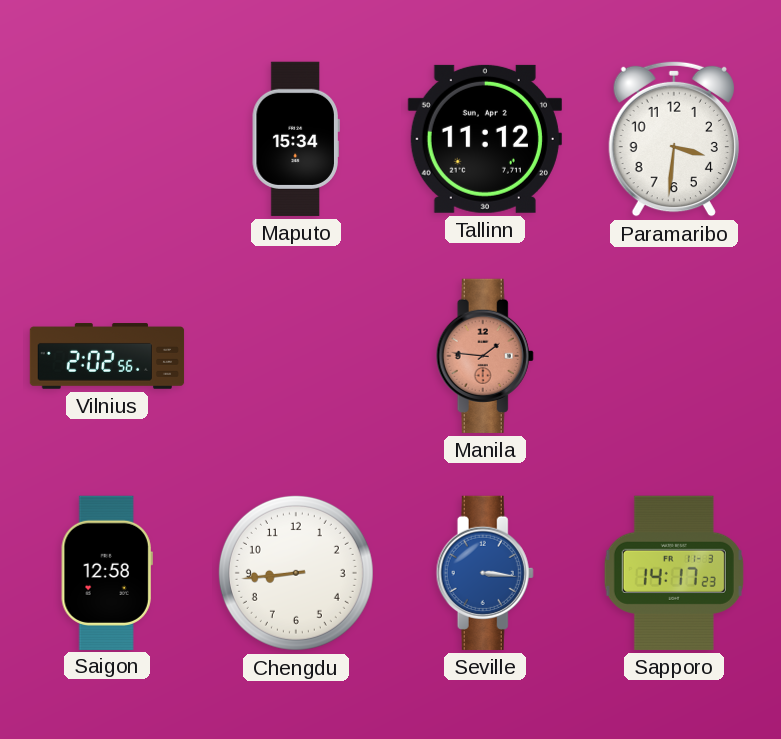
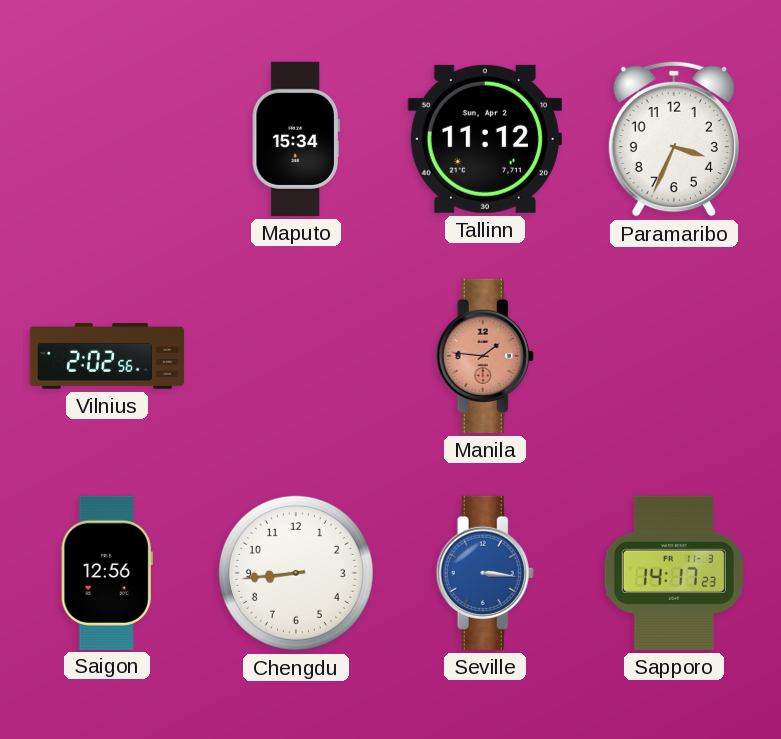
Paramaribo: 3:31 -> 3:34 (674, 139)
Saigon: 12:58 -> 12:56 (107, 572)
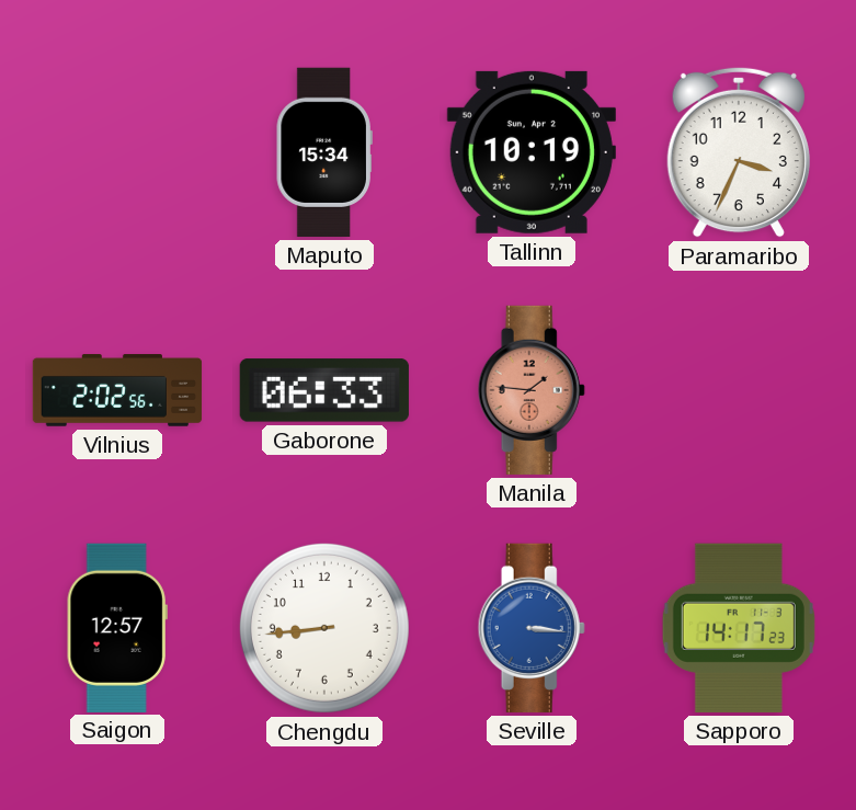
Tallinn: 11:12 -> 10:19 (532, 152)
Gaborone: none -> 06:33 (324, 390)
Saigon: 12:56 -> 12:57 (117, 627)
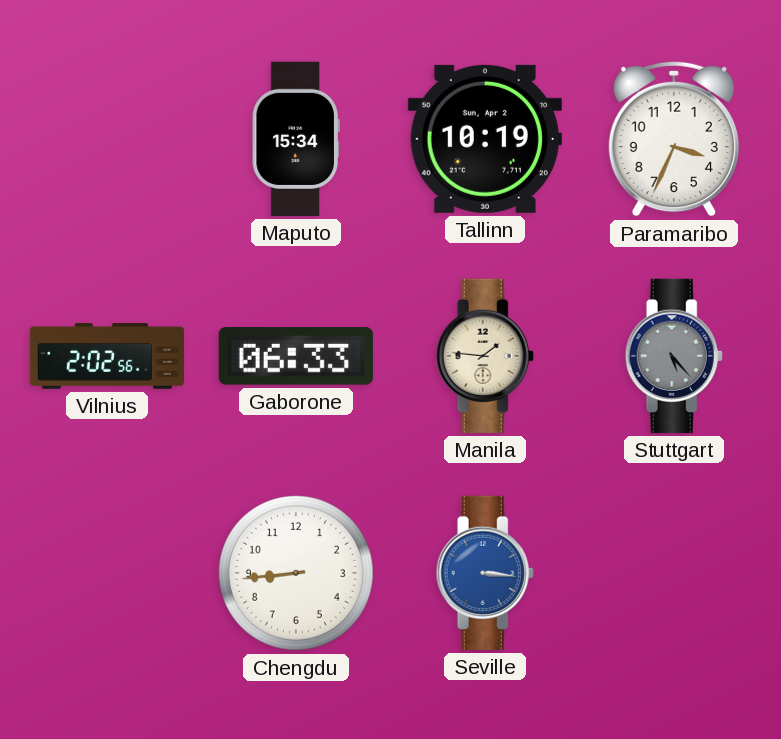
Manila dial: salmon -> cream (485, 356)
Stuttgart: none -> 5:23 (674, 356)
Saigon: 12:57 -> none (117, 627)
Sapporo: 14:17 -> none (739, 628)
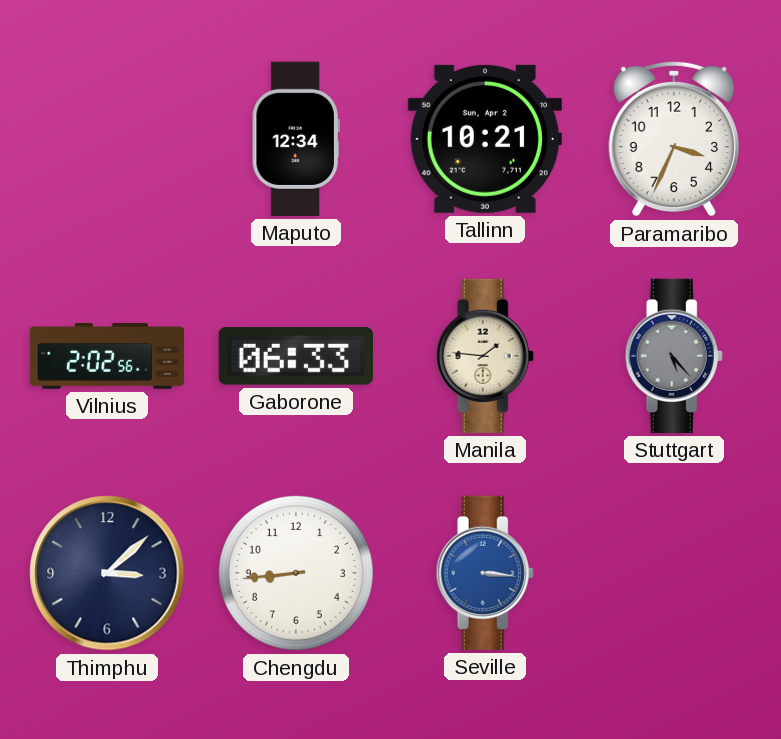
Maputo: 15:34 -> 12:34 (296, 139)
Tallinn: 10:19 -> 10:21 (485, 139)
Thimphu: none -> 3:08 (107, 573)
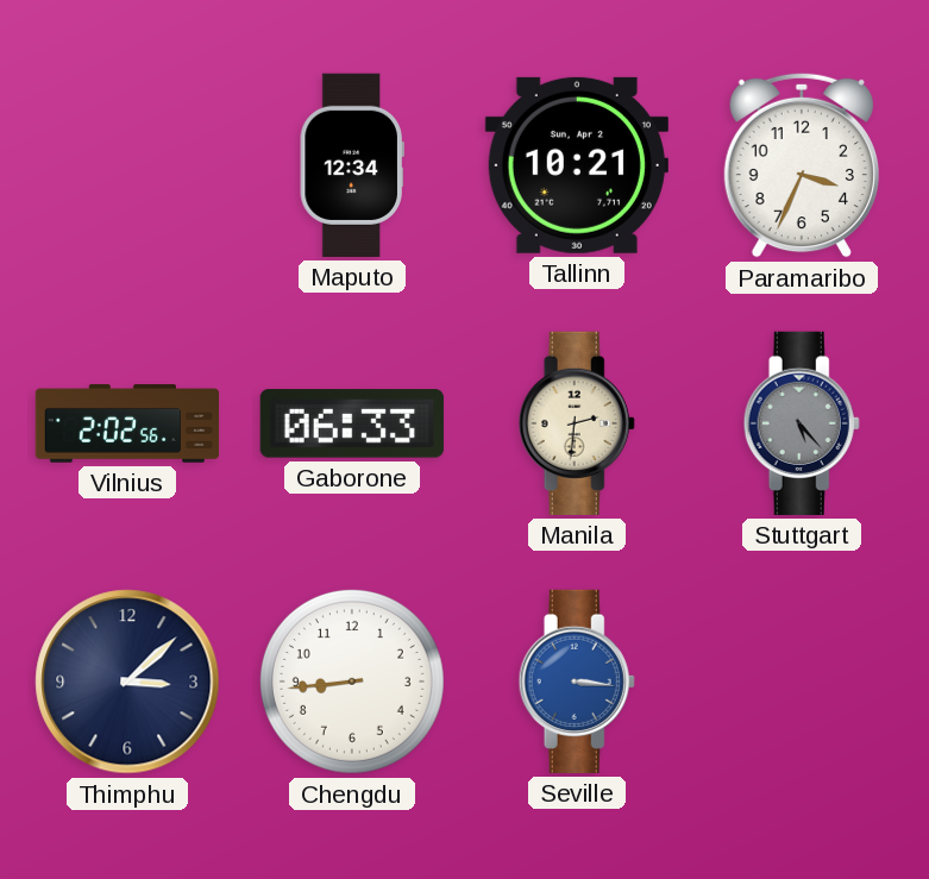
Manila: 1:46 -> 2:31 (577, 423)
